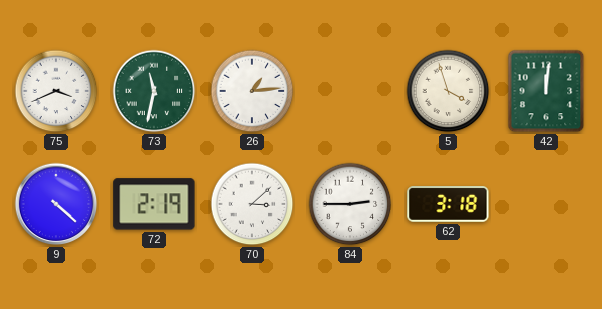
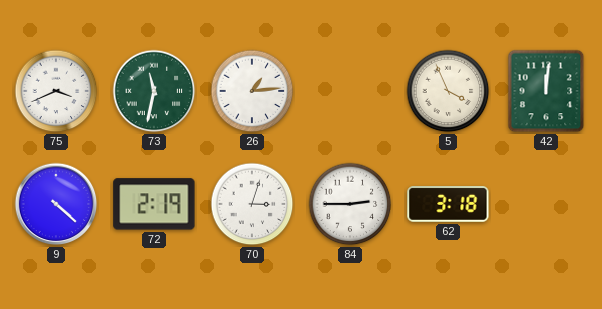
5: 3:57 -> 3:56 (448, 91)
70: 3:08 -> 3:03 (252, 204)
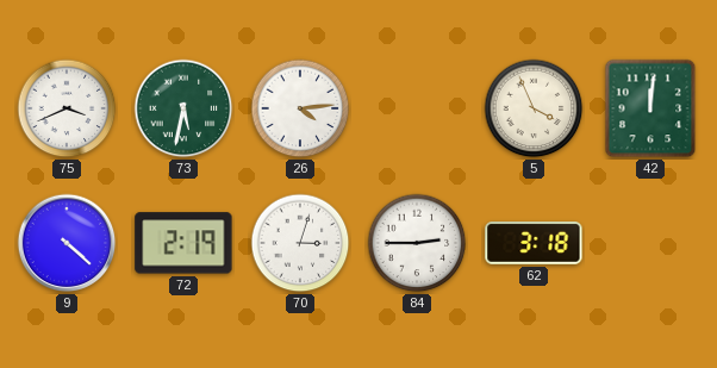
73: 11:32 -> 5:32 (183, 108)
26: 1:14 -> 4:14 (300, 108)
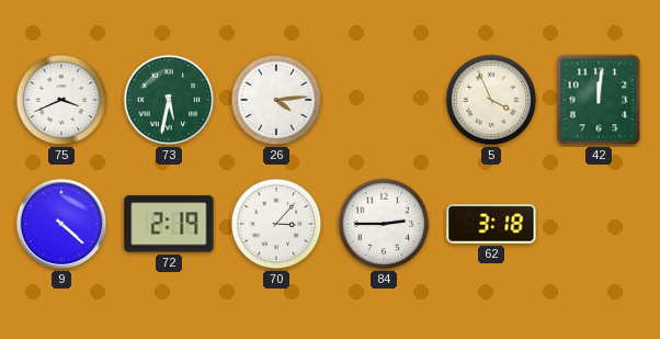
70: 3:03 -> 3:07 (276, 224)
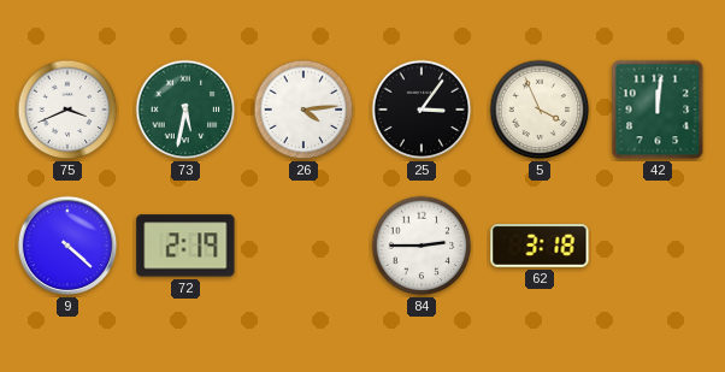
25: none -> 3:06 (422, 110)
70: 3:07 -> none (276, 224)
